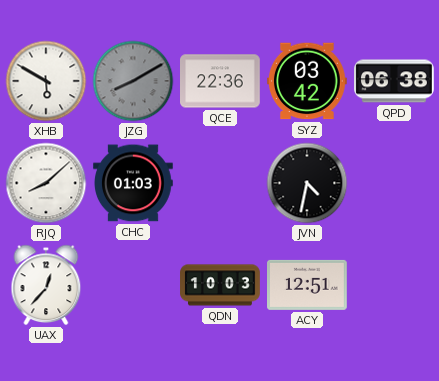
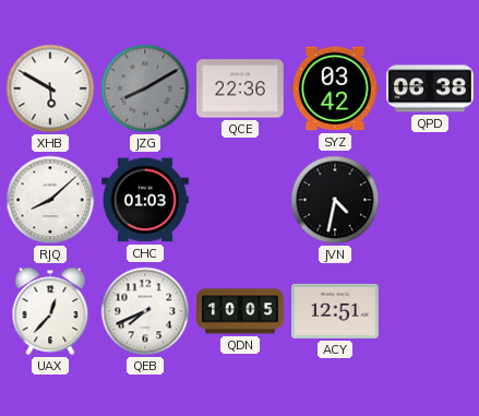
QEB: none -> 7:41 (145, 311)
QDN: 10:03 -> 10:05 (240, 311)
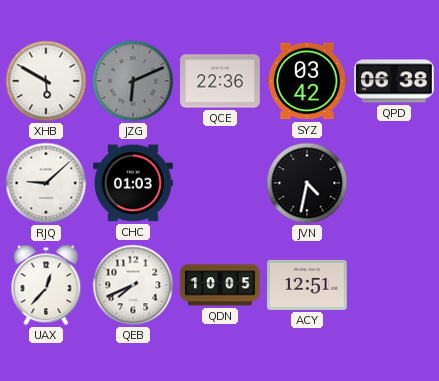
JZG: 8:10 -> 6:11 (133, 81)
RJQ: 8:08 -> 9:08 (46, 183)
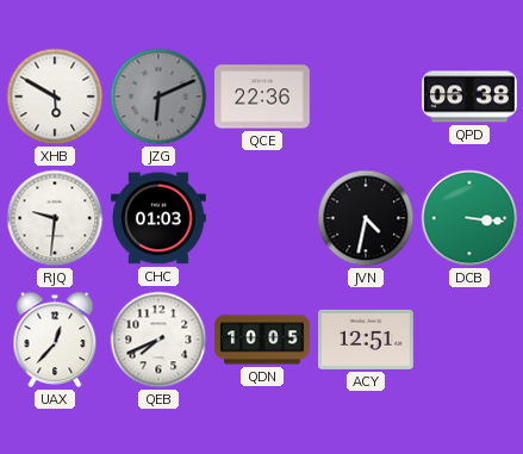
SYZ: 03:42 -> none (308, 81)
RJQ: 9:08 -> 9:31 (55, 218)
DCB: none -> 3:16 (469, 218)
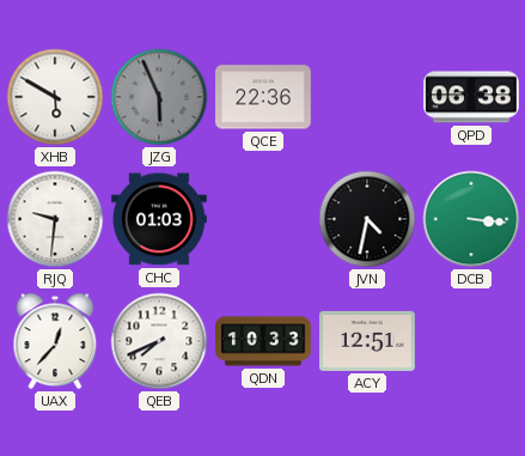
JZG: 6:11 -> 5:56 (159, 97)
QDN: 10:05 -> 10:33 (263, 341)
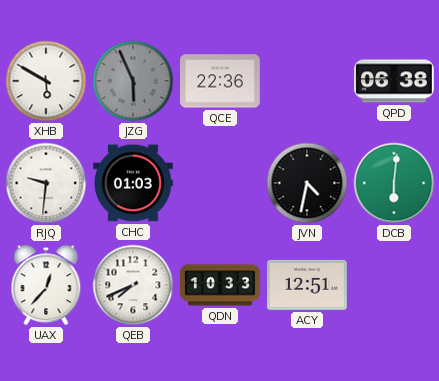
DCB: 3:16 -> 6:01 (394, 183)
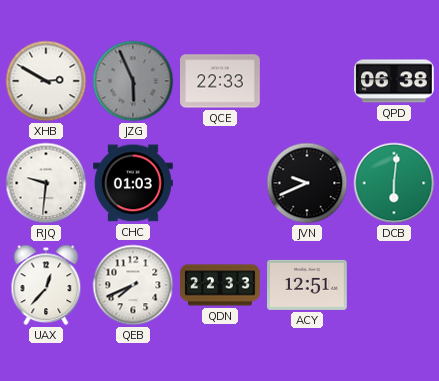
XHB: 5:50 -> 2:50 (46, 81)
QCE: 22:36 -> 22:33 (221, 81)
JVN: 4:32 -> 9:41 (307, 183)
QDN: 10:33 -> 22:33 (220, 285)
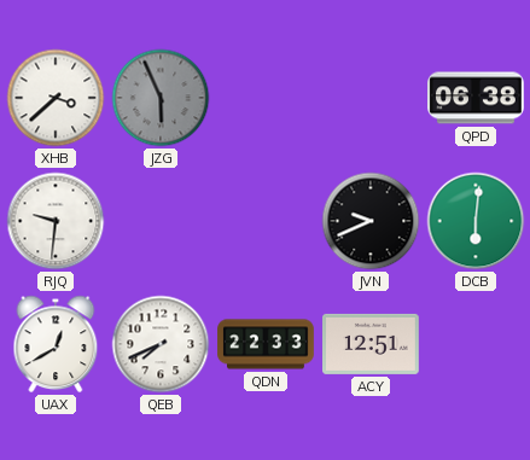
XHB: 2:50 -> 3:38 (56, 98)
QCE: 22:33 -> none (221, 81)
CHC: 01:03 -> none (134, 183)
UAX: 12:37 -> 12:40 (56, 344)
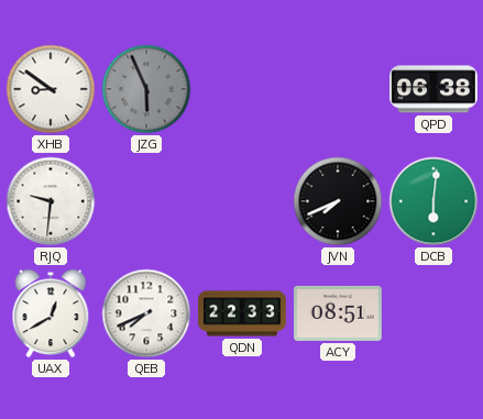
XHB: 3:38 -> 8:51 (51, 89)
JVN: 9:41 -> 7:41 (338, 201)
ACY: 12:51 -> 08:51 (339, 313)
